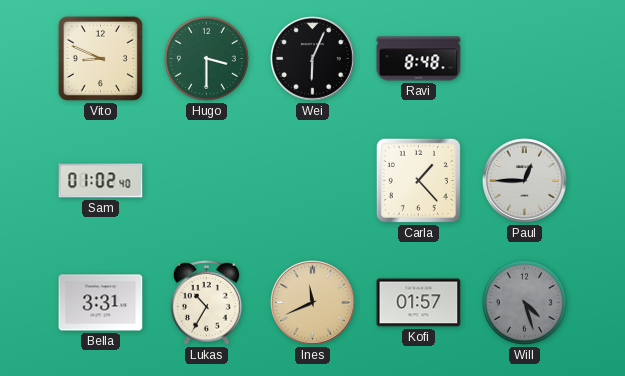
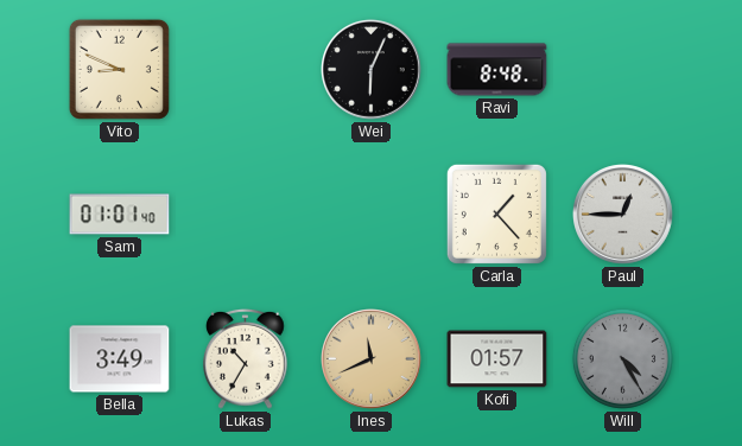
Hugo: 3:30 -> none (206, 58)
Sam: 01:02 -> 01:01 (120, 215)
Bella: 3:31 -> 3:49 (120, 359)
Will: 4:27 -> 4:25 (622, 358)
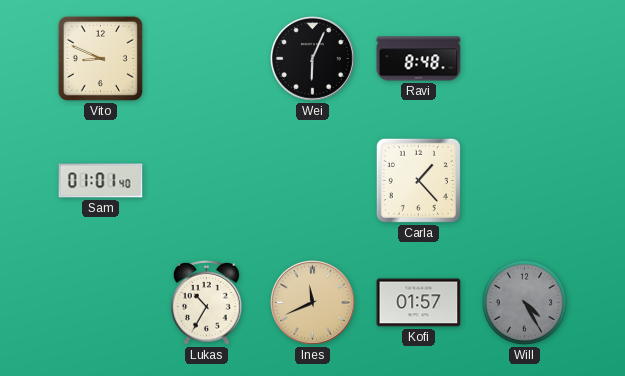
Paul: 12:45 -> none (623, 215)
Bella: 3:49 -> none (120, 359)
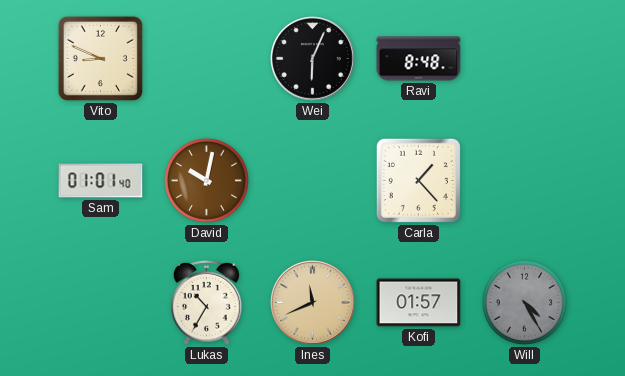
David: none -> 10:02 (206, 180)
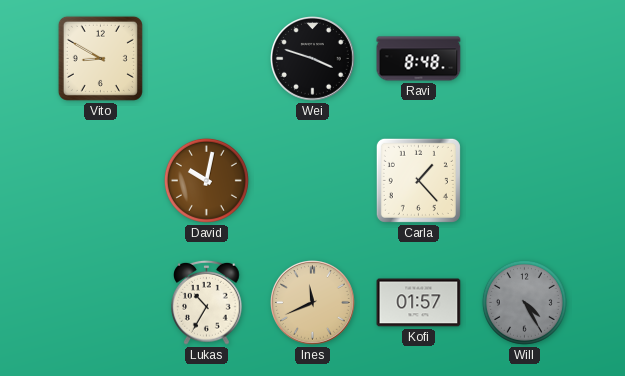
Vito: 8:49 -> 8:50 (100, 58)
Wei: 6:04 -> 3:48 (313, 59)
Sam: 01:01 -> none (101, 181)
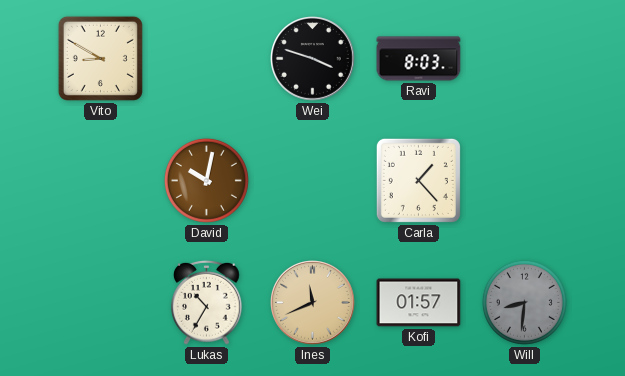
Ravi: 8:48 -> 8:03 (419, 59)
Will: 4:25 -> 8:31 (524, 302)
